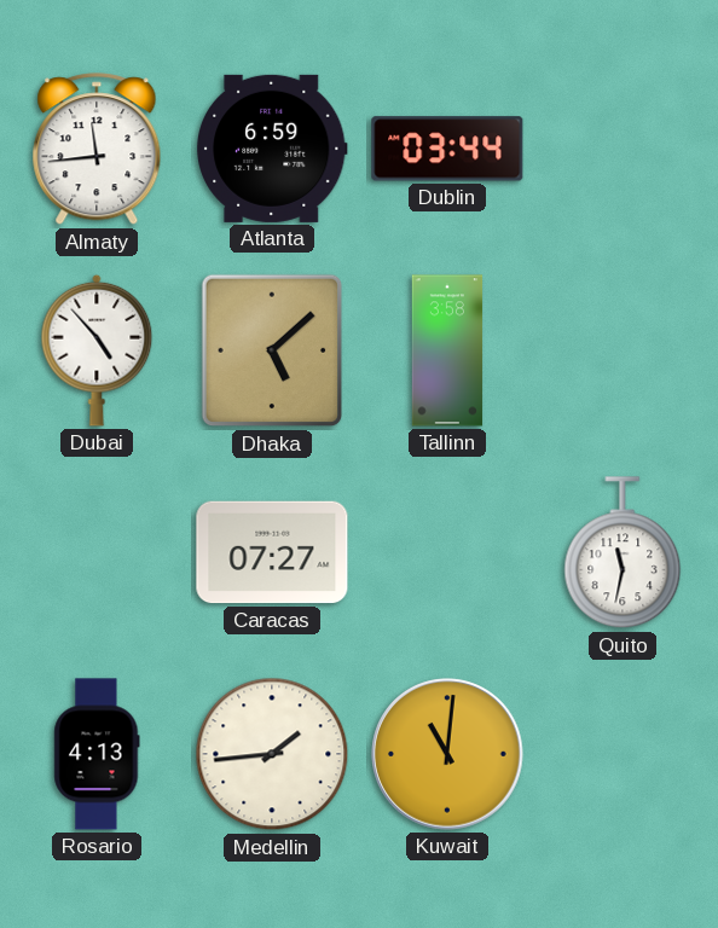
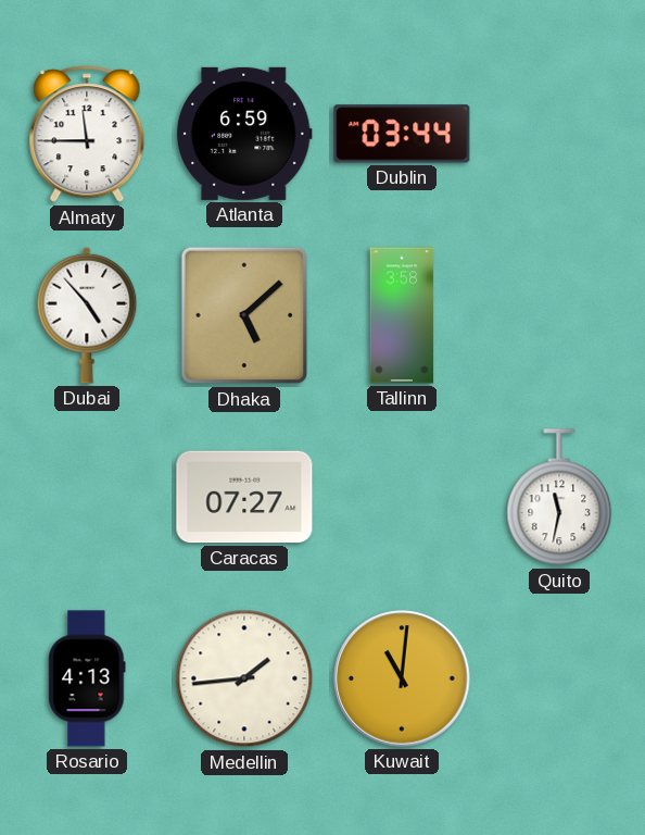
Almaty: 11:44 -> 11:45 (87, 135)
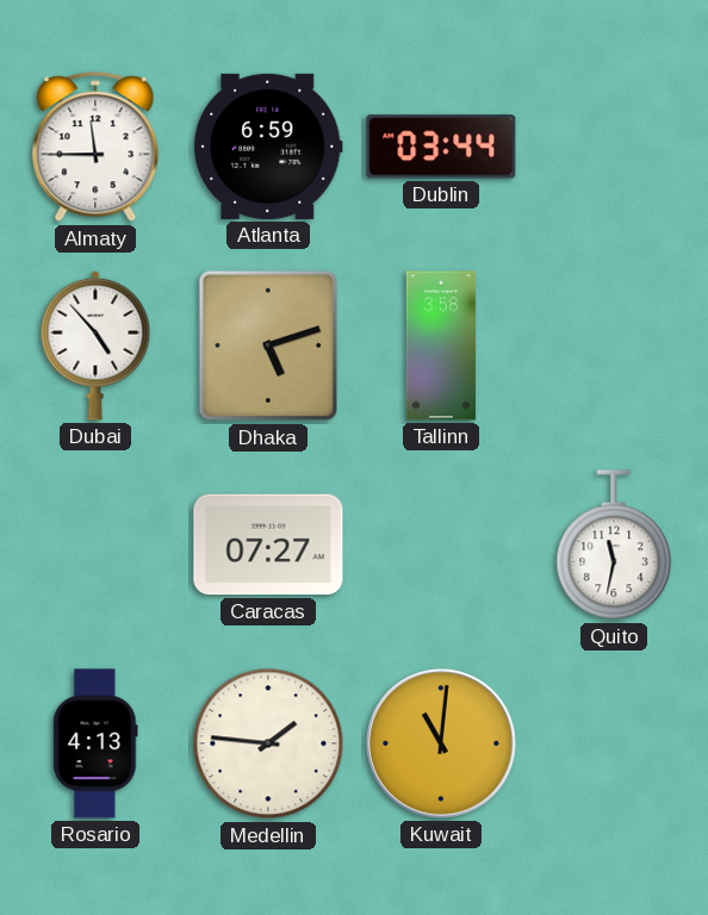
Dhaka: 5:08 -> 5:12 (268, 346)
Medellin: 1:44 -> 1:46 (268, 743)
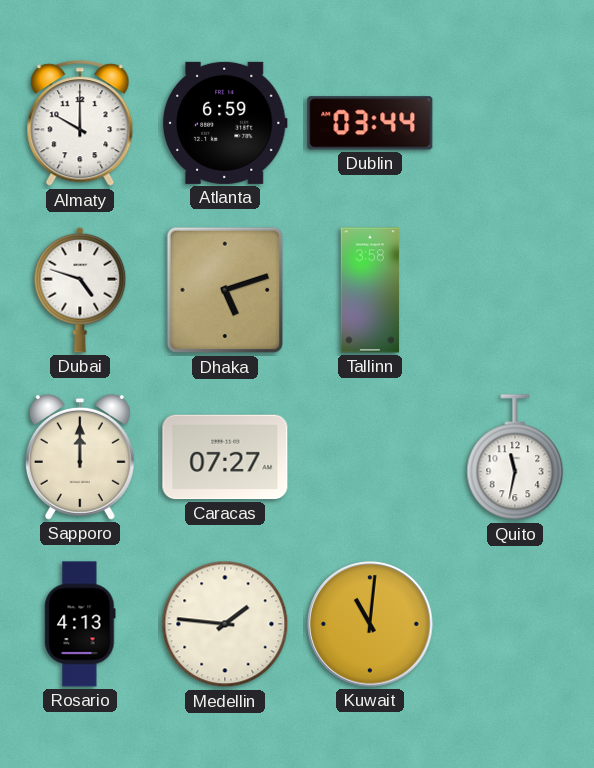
Almaty: 11:45 -> 10:00 (80, 124)
Dubai: 4:53 -> 4:48 (80, 290)
Sapporo: none -> 12:00 (80, 457)
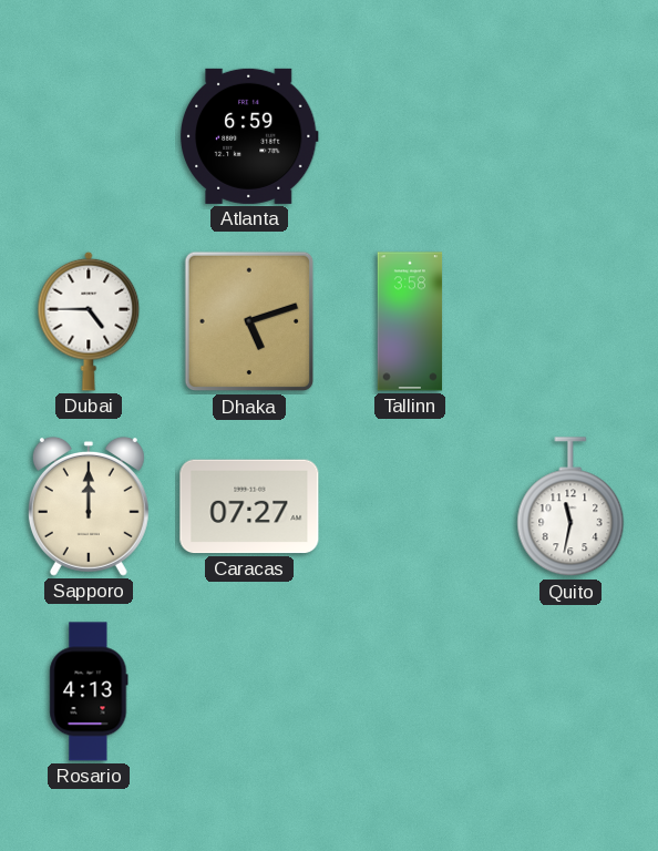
Almaty: 10:00 -> none (80, 124)
Dublin: 03:44 -> none (370, 123)
Dubai: 4:48 -> 4:45 (89, 321)
Medellin: 1:46 -> none (225, 624)
Kuwait: 11:01 -> none (370, 624)
